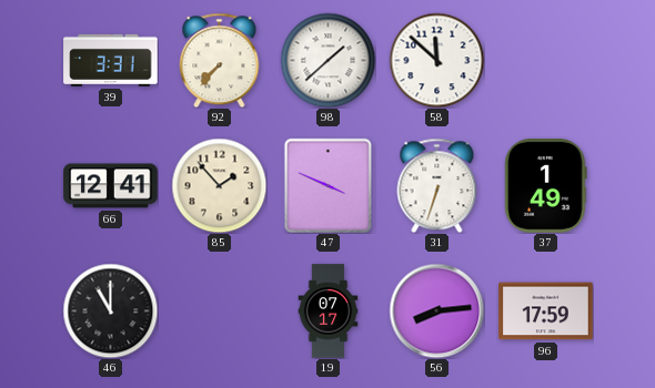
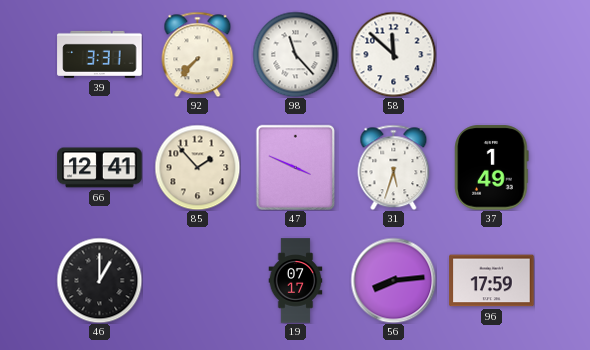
98: 1:38 -> 11:23 (295, 54)
31: 6:33 -> 5:33 (394, 167)
46: 11:00 -> 1:00 (99, 280)
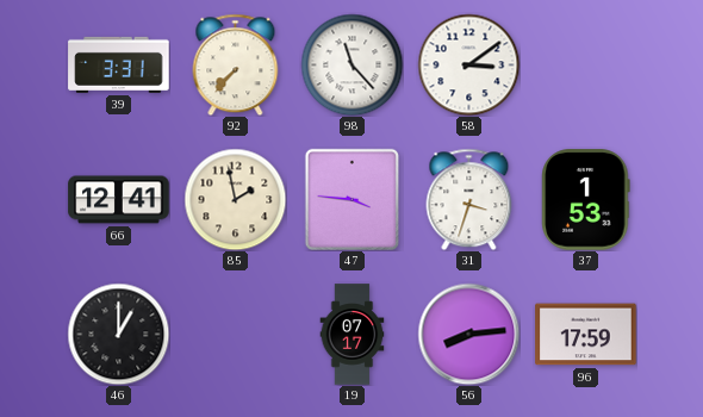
58: 11:52 -> 3:09 (468, 64)
85: 1:53 -> 1:58 (235, 199)
47: 3:49 -> 3:46 (351, 199)
31: 5:33 -> 3:33 (469, 199)
37: 1:49 -> 1:53 (586, 200)
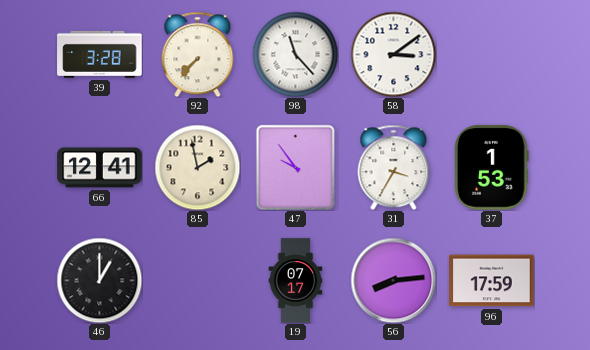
39: 3:31 -> 3:28 (100, 54)
47: 3:46 -> 9:54 (295, 167)
31: 3:33 -> 3:35 (394, 167)
